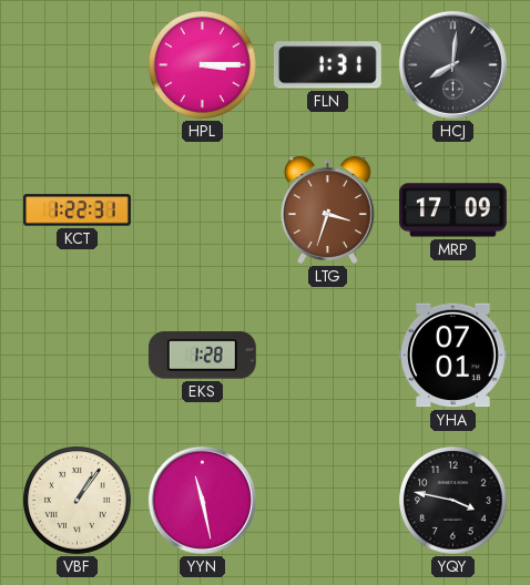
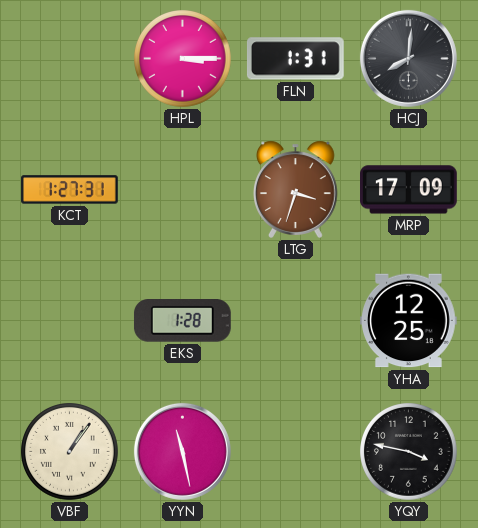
KCT: 1:22 -> 1:27 (70, 190)
YHA: 07:01 -> 12:25 (409, 321)
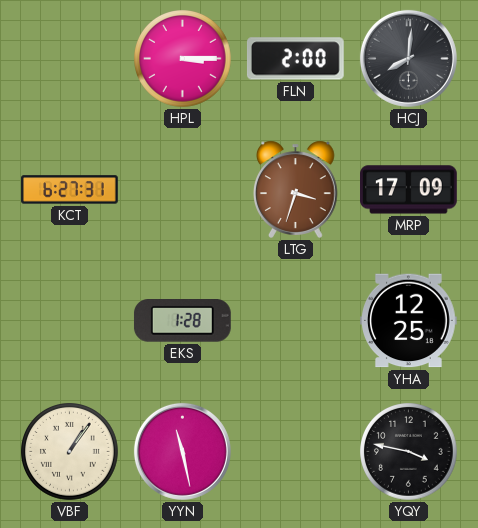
FLN: 1:31 -> 2:00 (295, 59)
KCT: 1:27 -> 6:27 (70, 190)
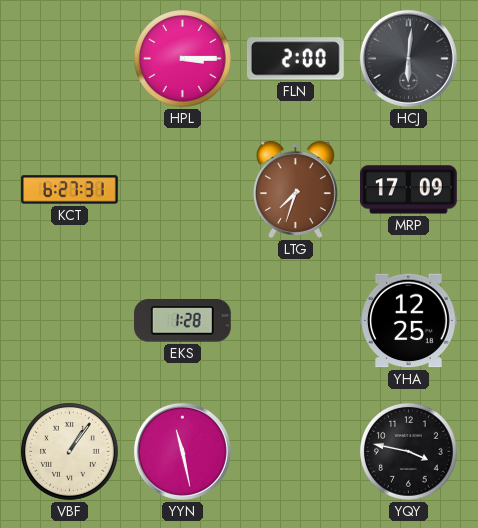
HCJ: 8:01 -> 6:01 (408, 58)
LTG: 3:33 -> 7:33 (295, 189)
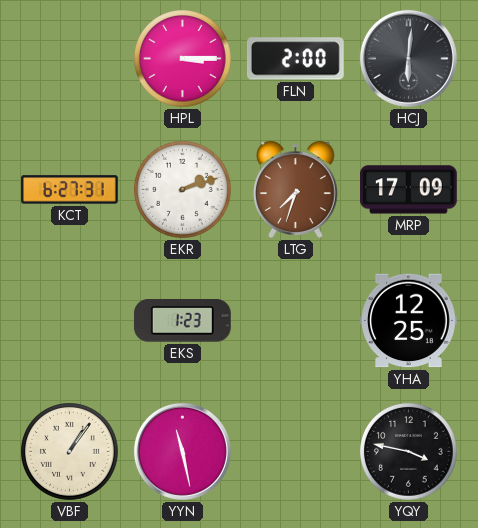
EKR: none -> 2:12 (183, 190)
EKS: 1:28 -> 1:23 (182, 321)
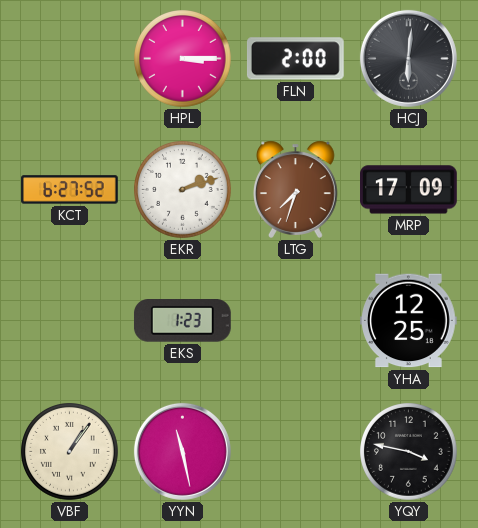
KCT: 6:27:31 -> 6:27:52 (70, 190)
